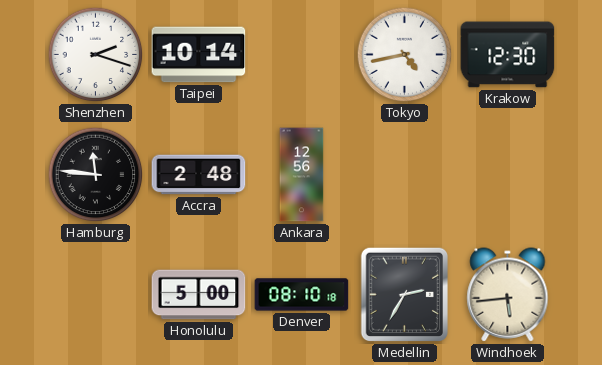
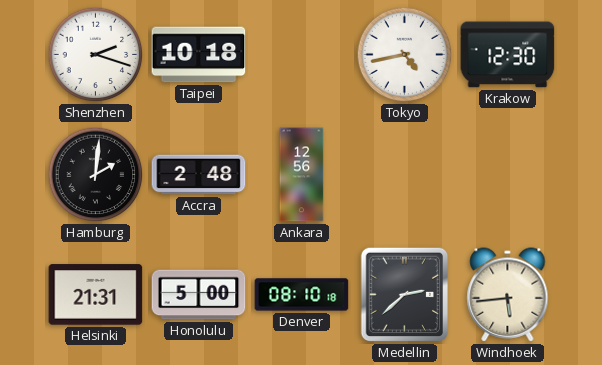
Taipei: 10:14 -> 10:18 (199, 55)
Hamburg: 11:46 -> 2:01 (96, 175)
Helsinki: none -> 21:31 (96, 295)
Medellin: 2:35 -> 2:38 (405, 295)
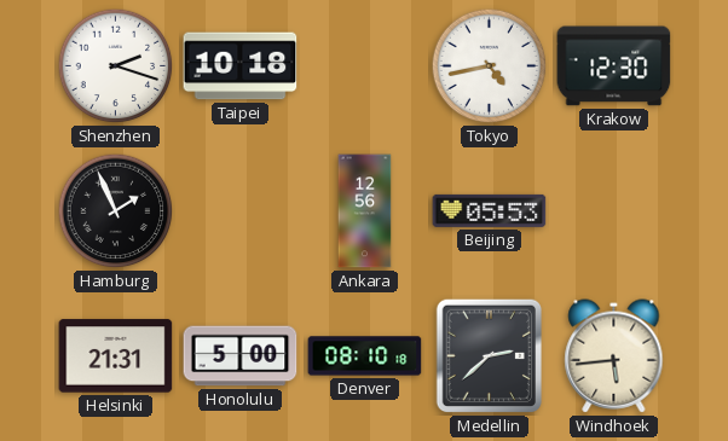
Hamburg: 2:01 -> 1:56 (116, 211)
Accra: 2:48 -> none (199, 175)
Beijing: none -> 05:53 (490, 210)
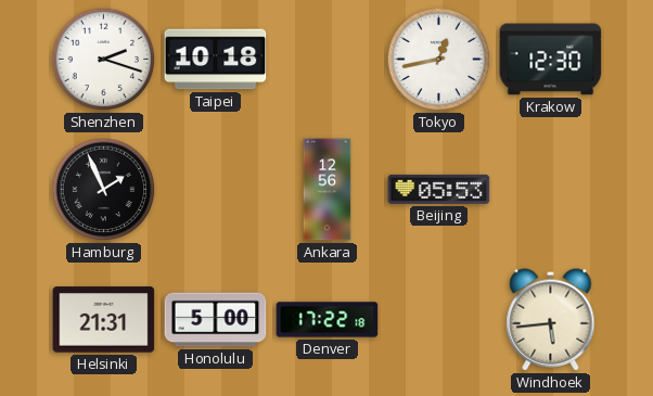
Tokyo: 4:43 -> 12:43 (439, 60)
Denver: 08:10 -> 17:22 (328, 320)
Medellin: 2:38 -> none (490, 356)
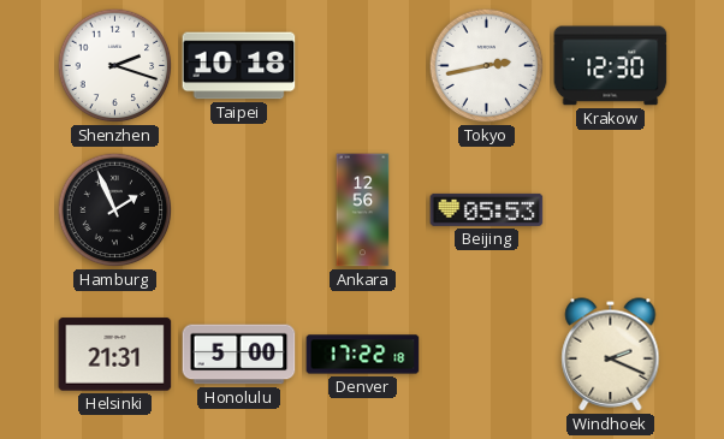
Tokyo: 12:43 -> 2:43 (487, 66)
Windhoek: 5:44 -> 2:19 (611, 355)
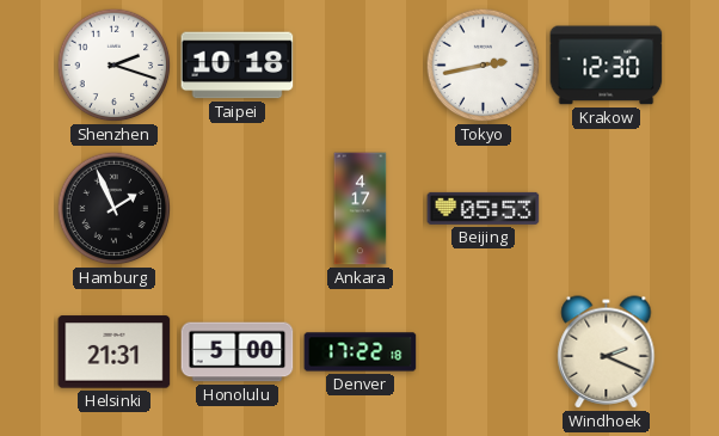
Ankara: 12:56 -> 4:17 (361, 209)
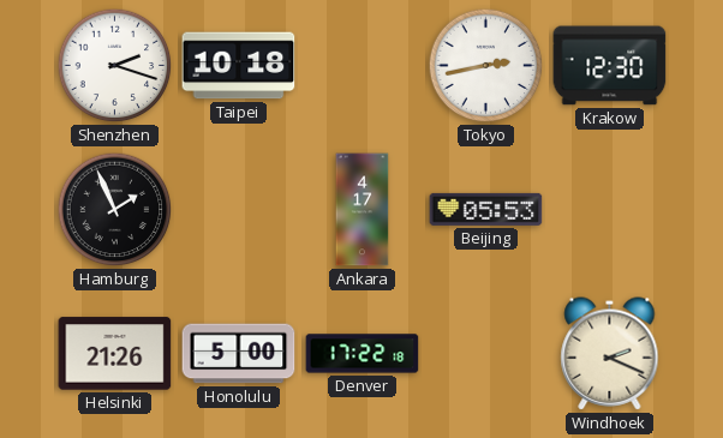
Helsinki: 21:31 -> 21:26 (115, 354)
